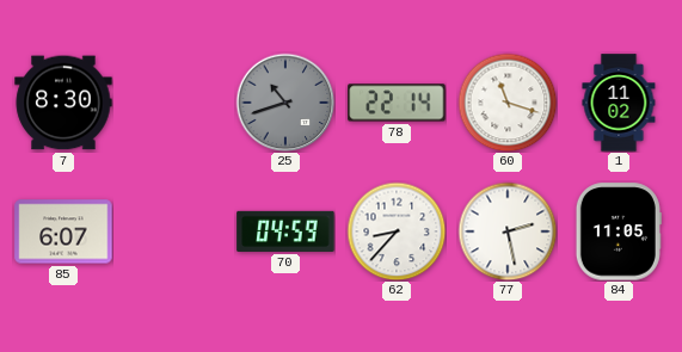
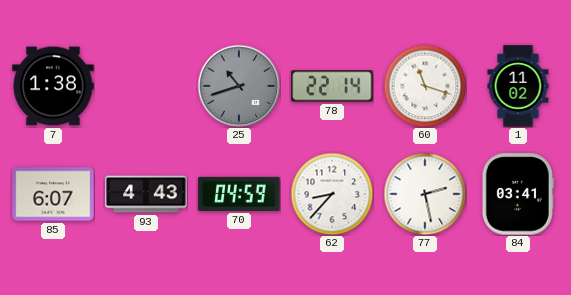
7: 8:30 -> 1:38 (53, 86)
93: none -> 4:43 (146, 194)
84: 11:05 -> 03:41 (518, 194)
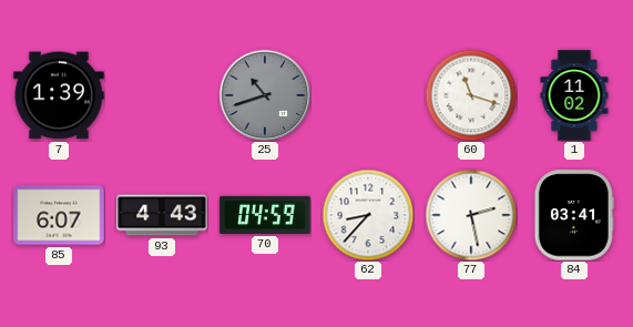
7: 1:38 -> 1:39 (59, 95)
78: 22:14 -> none (332, 86)
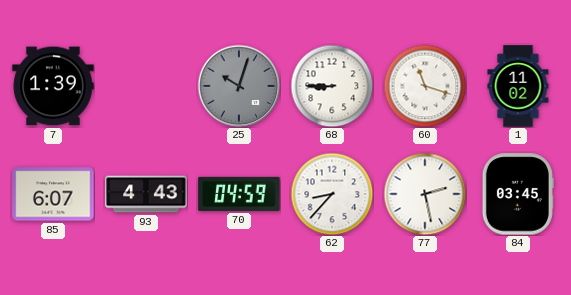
25: 10:42 -> 10:03 (239, 86)
68: none -> 8:45 (332, 86)
84: 03:41 -> 03:45 (518, 194)
